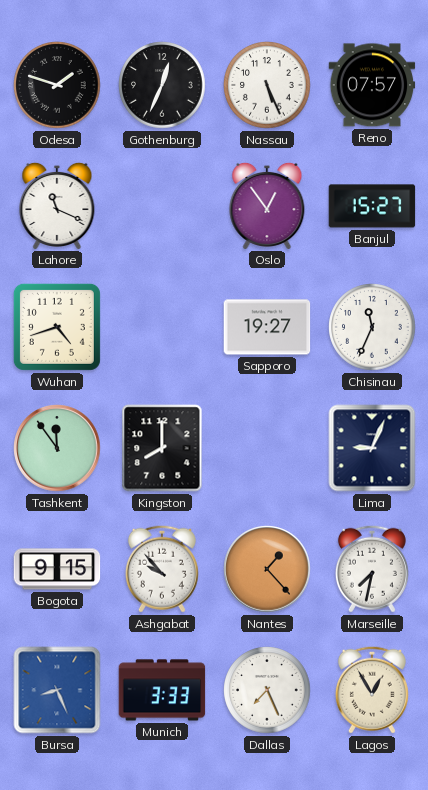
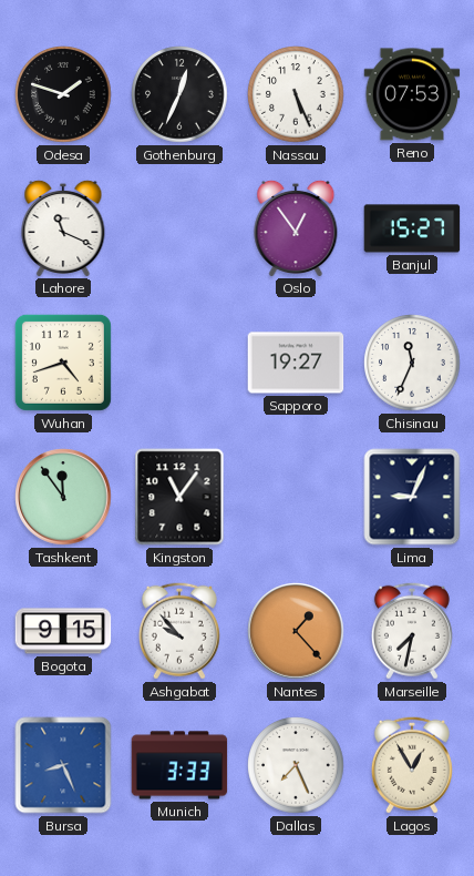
Reno: 07:57 -> 07:53 (412, 94)
Kingston: 8:00 -> 11:06 (179, 497)
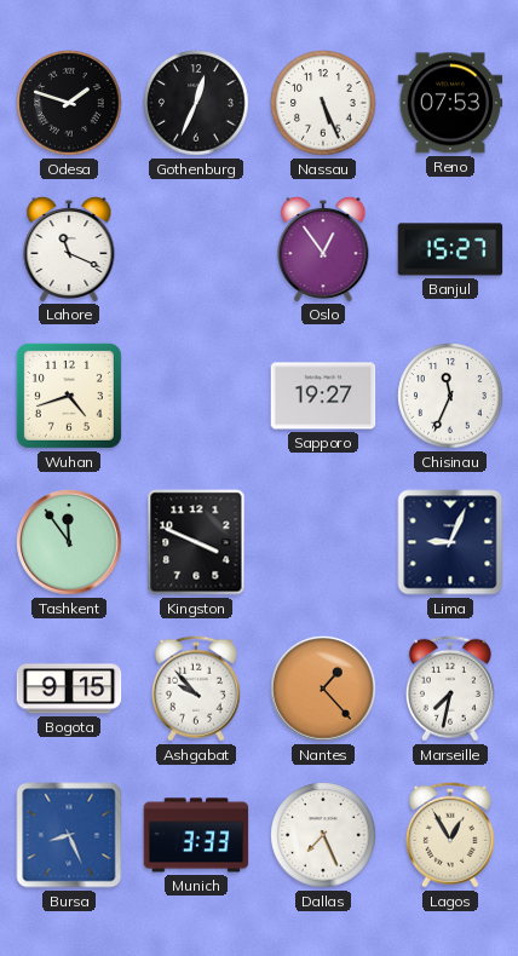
Kingston: 11:06 -> 3:49 (196, 542)
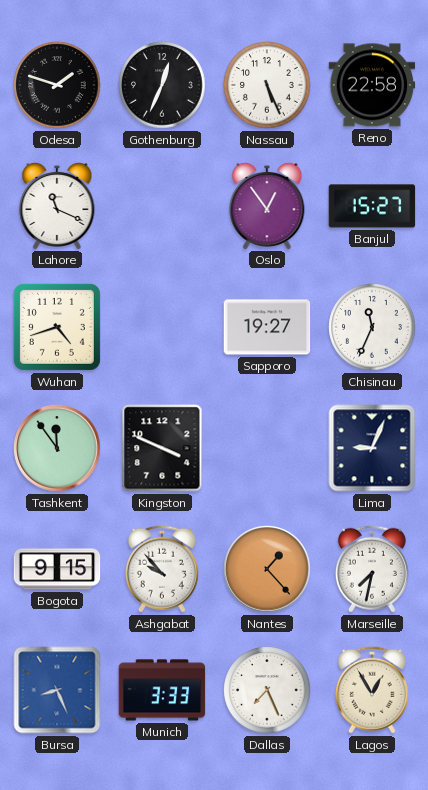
Reno: 07:53 -> 22:58 (372, 85)
